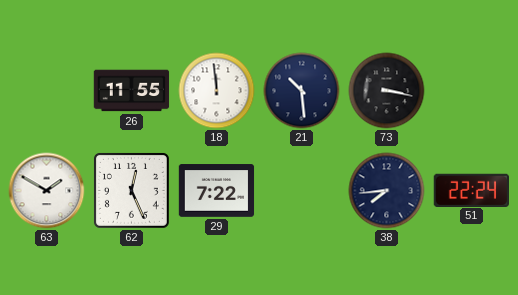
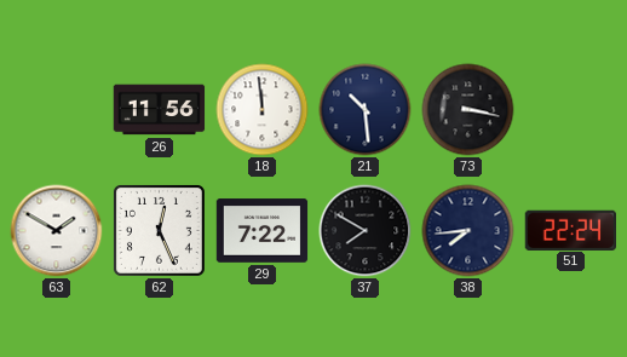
26: 11:55 -> 11:56 (160, 110)
37: none -> 7:50 (366, 231)
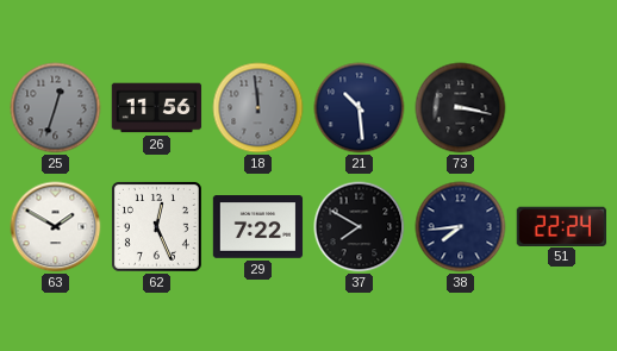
25: none -> 12:33 (56, 108)
18 dial: white -> grey (258, 108)
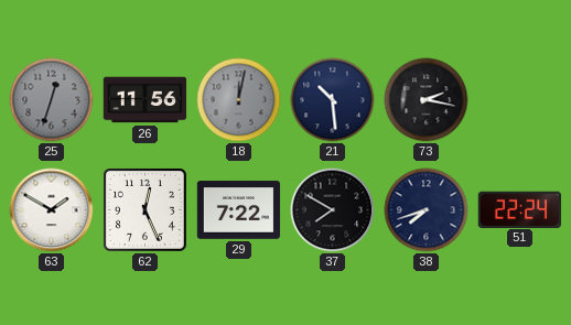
18: 11:59 -> 12:02 (239, 100)
73: 3:17 -> 2:17 (427, 100)
38: 7:44 -> 7:42 (427, 210)
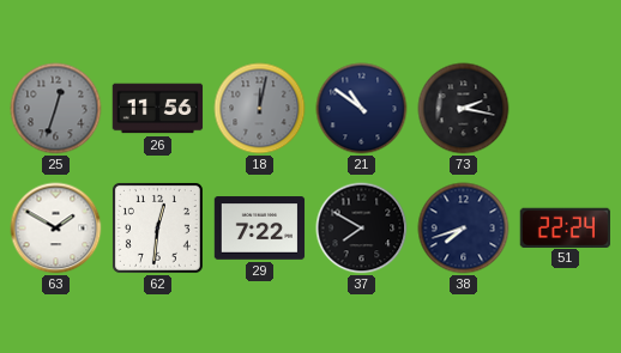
21: 10:29 -> 10:51 (362, 109)
62: 12:26 -> 12:31 (157, 227)
